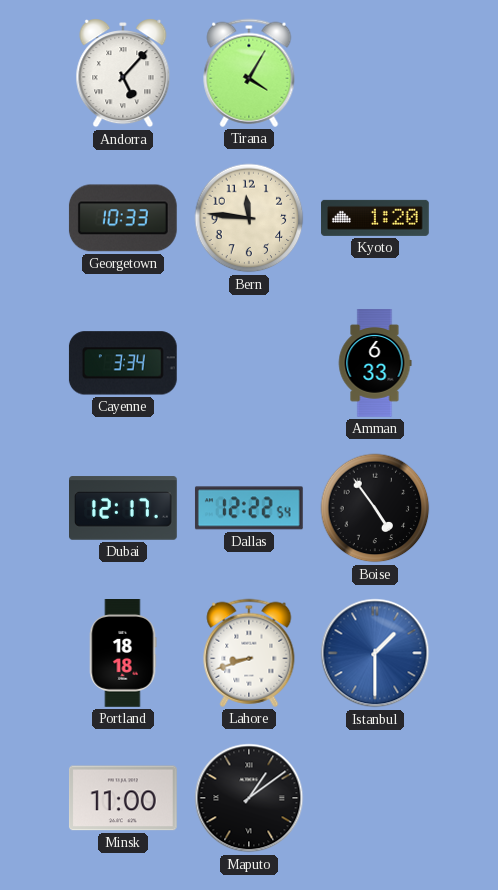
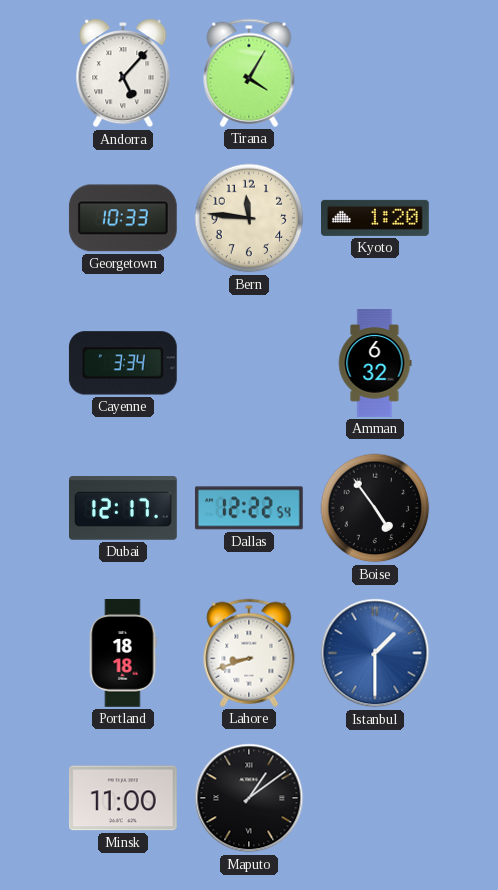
Amman: 6:33 -> 6:32 (375, 364)
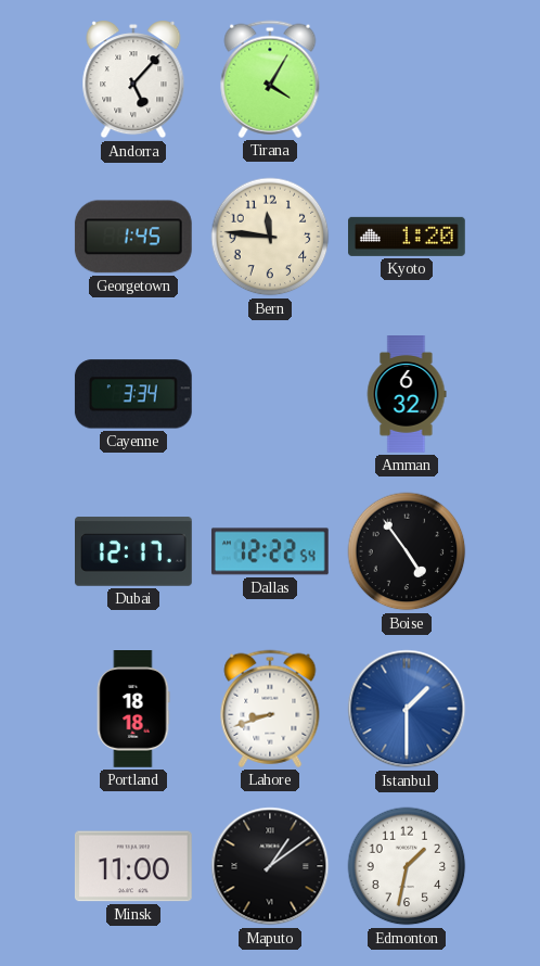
Georgetown: 10:33 -> 1:45 (133, 237)
Edmonton: none -> 1:32 (407, 866)
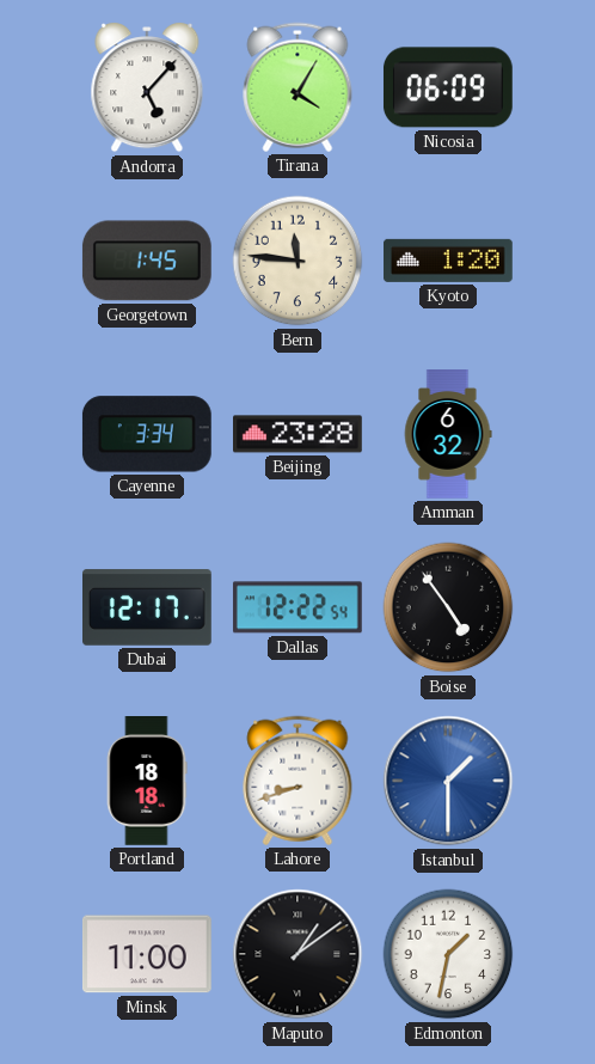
Nicosia: none -> 06:09 (448, 87)
Beijing: none -> 23:28 (299, 434)
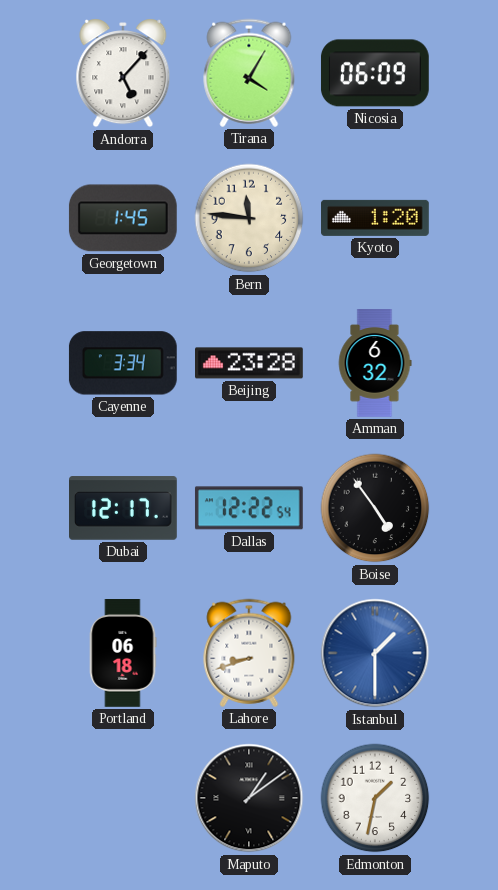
Portland: 18:18 -> 06:18 (123, 654)
Minsk: 11:00 -> none (147, 954)
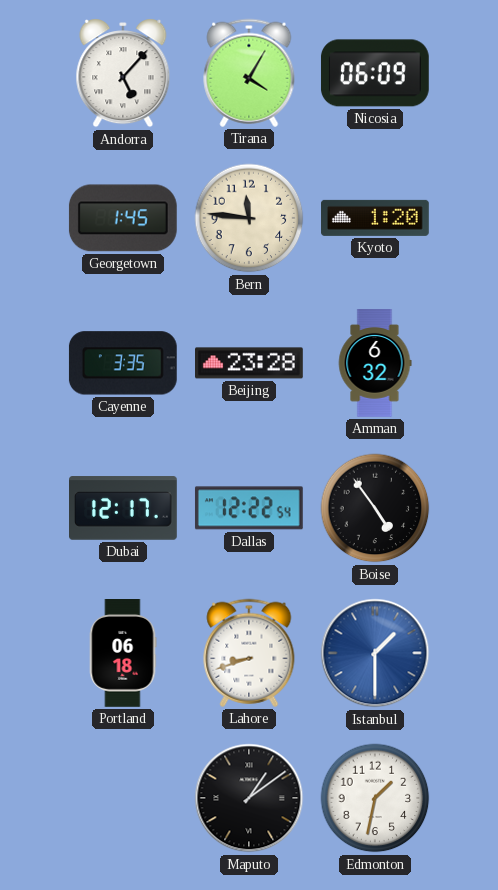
Cayenne: 3:34 -> 3:35 (123, 363)
